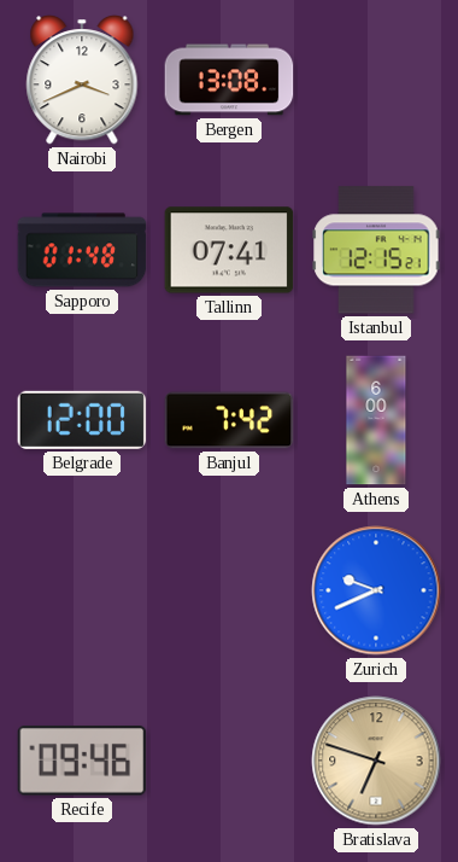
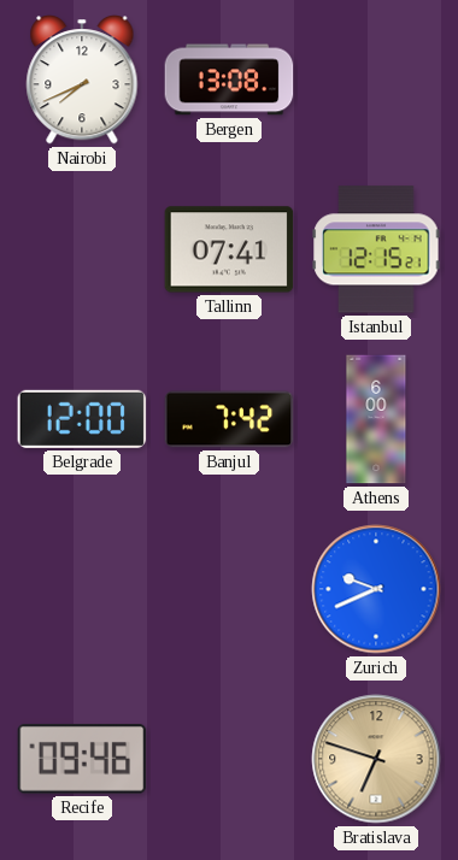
Nairobi: 3:41 -> 7:41 (82, 81)
Sapporo: 01:48 -> none (82, 250)
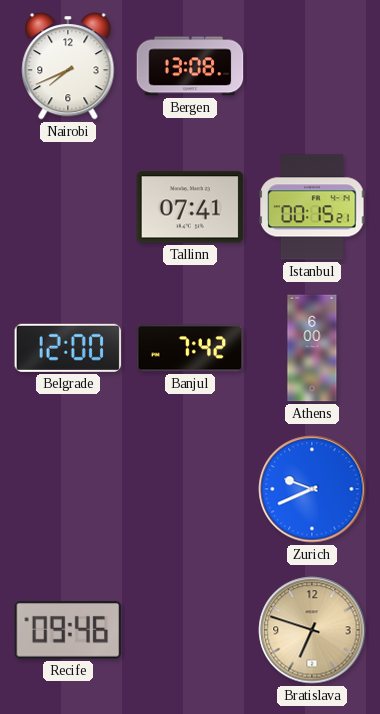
Istanbul: 12:15 -> 00:15 (312, 207)
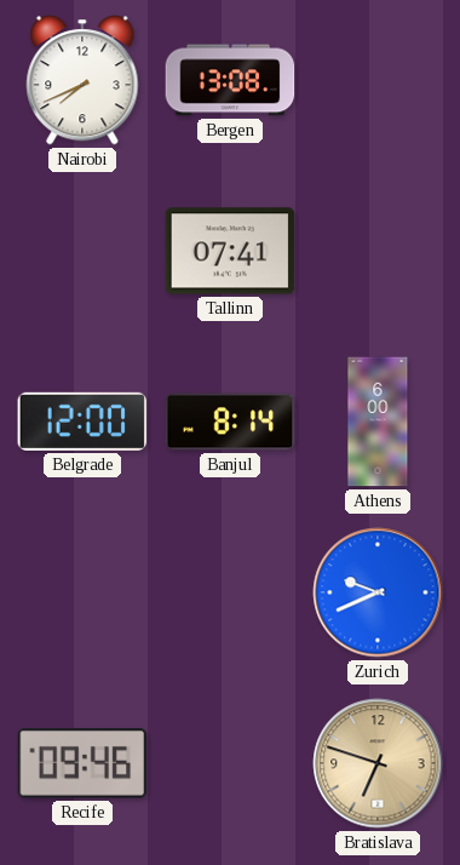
Istanbul: 00:15 -> none (312, 207)
Banjul: 7:42 -> 8:14 (230, 422)
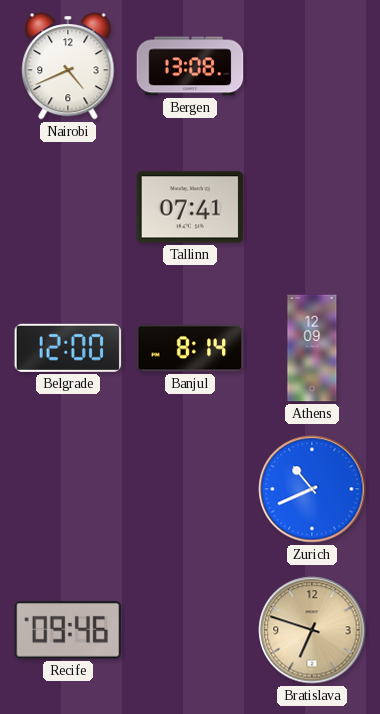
Nairobi: 7:41 -> 4:41 (68, 67)
Athens: 6:00 -> 12:09 (312, 348)
Zurich: 9:41 -> 10:41 (312, 489)
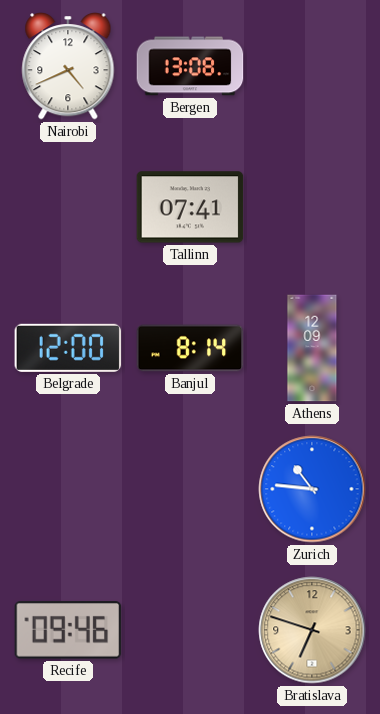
Zurich: 10:41 -> 10:46 (312, 489)
